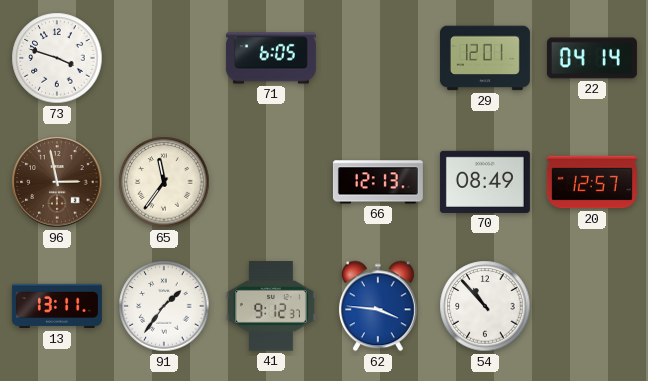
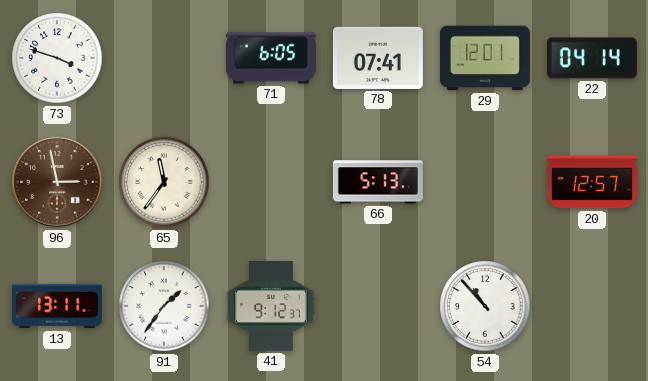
78: none -> 07:41 (378, 58)
66: 12:13 -> 5:13 (378, 182)
70: 08:49 -> none (485, 182)
62: 3:46 -> none (378, 306)
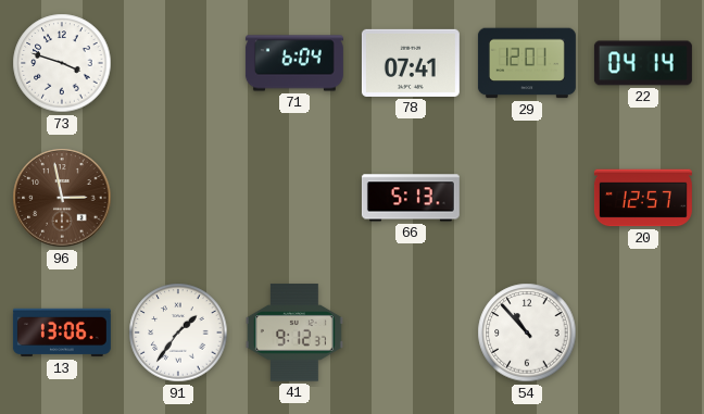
71: 6:05 -> 6:04 (294, 63)
65: 11:36 -> none (164, 182)
13: 13:11 -> 13:06 (62, 333)
